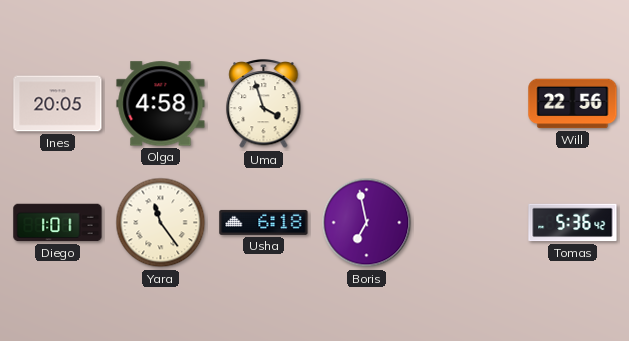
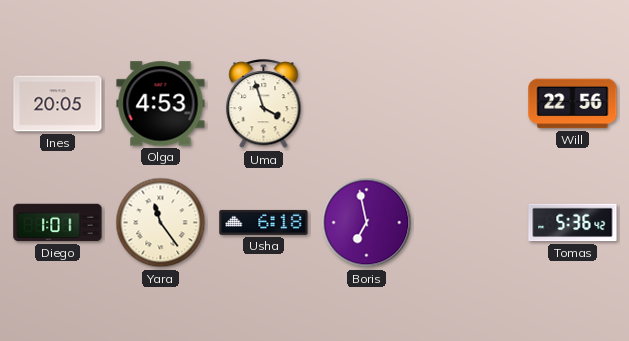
Olga: 4:58 -> 4:53 (161, 104)
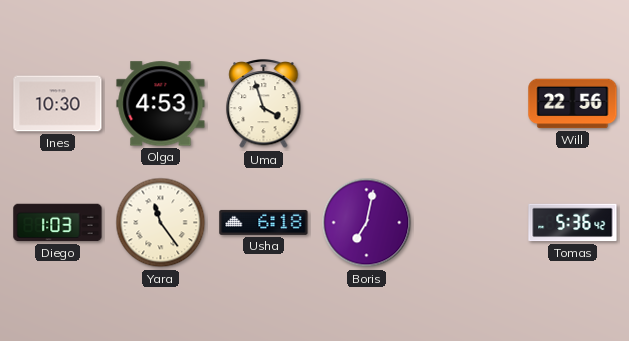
Ines: 20:05 -> 10:30 (58, 104)
Diego: 1:01 -> 1:03 (58, 223)
Boris: 6:58 -> 7:02 (367, 223)
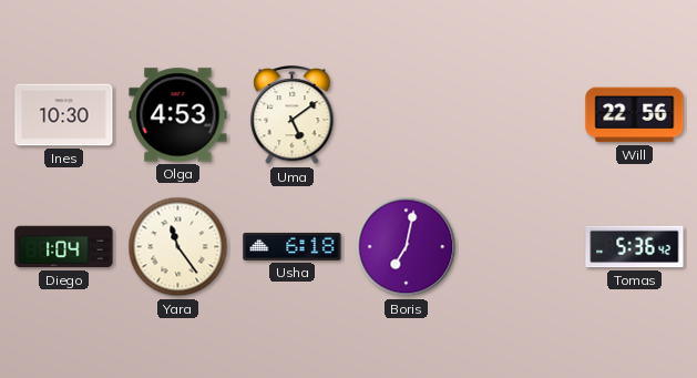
Uma: 3:57 -> 5:09 (293, 115)
Diego: 1:03 -> 1:04 (64, 247)
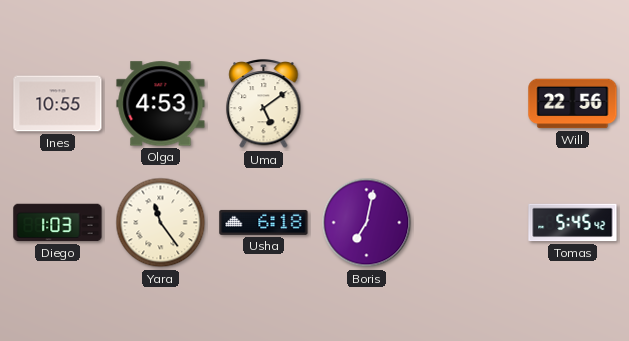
Ines: 10:30 -> 10:55 (58, 104)
Diego: 1:04 -> 1:03 (58, 223)
Tomas: 5:36 -> 5:45 (573, 223)
